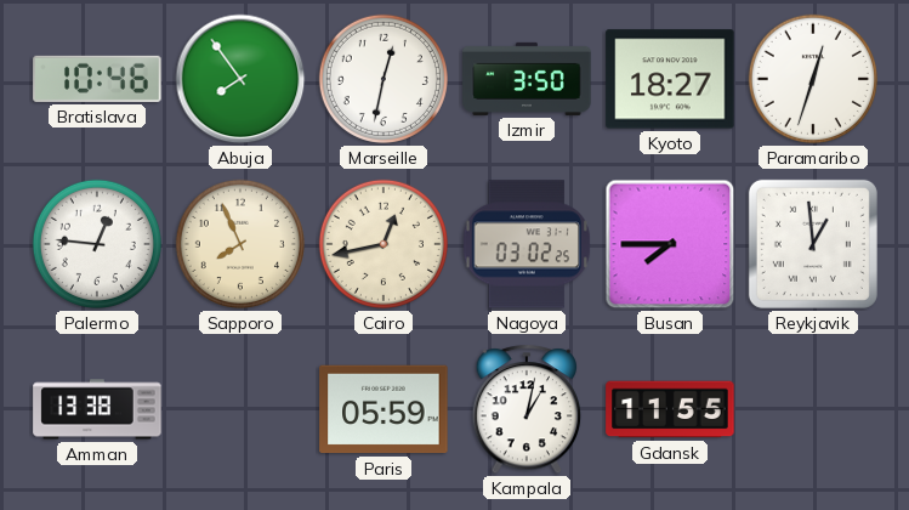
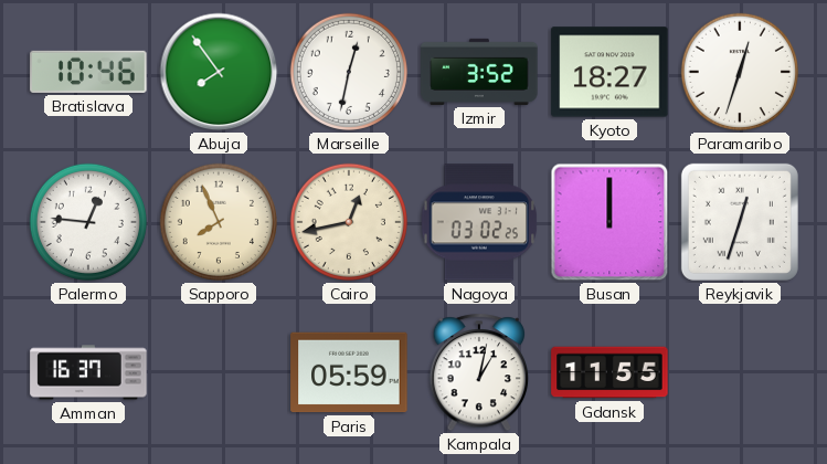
Izmir: 3:50 -> 3:52 (479, 72)
Busan: 7:45 -> 12:00 (609, 222)
Reykjavik: 12:59 -> 12:33 (740, 222)
Amman: 13:38 -> 16:37 (88, 372)
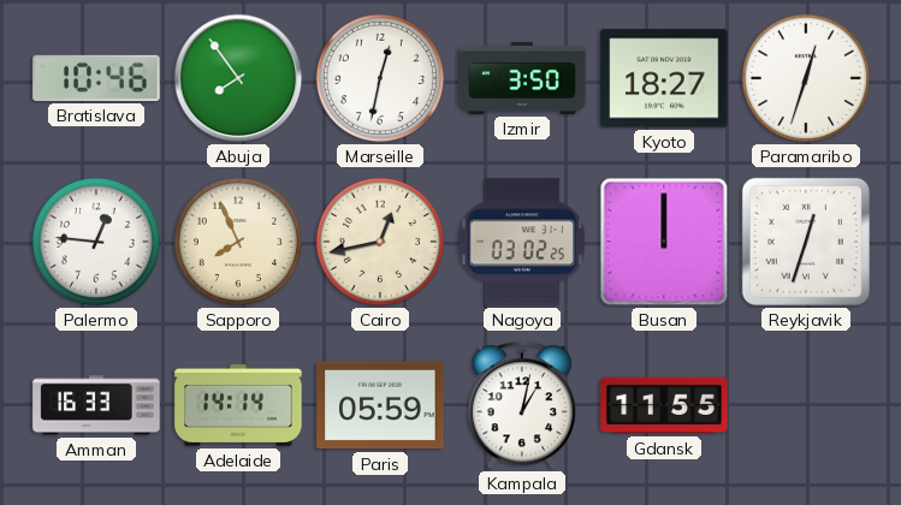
Izmir: 3:52 -> 3:50 (522, 78)
Amman: 16:37 -> 16:33 (96, 405)
Adelaide: none -> 14:14 (238, 405)
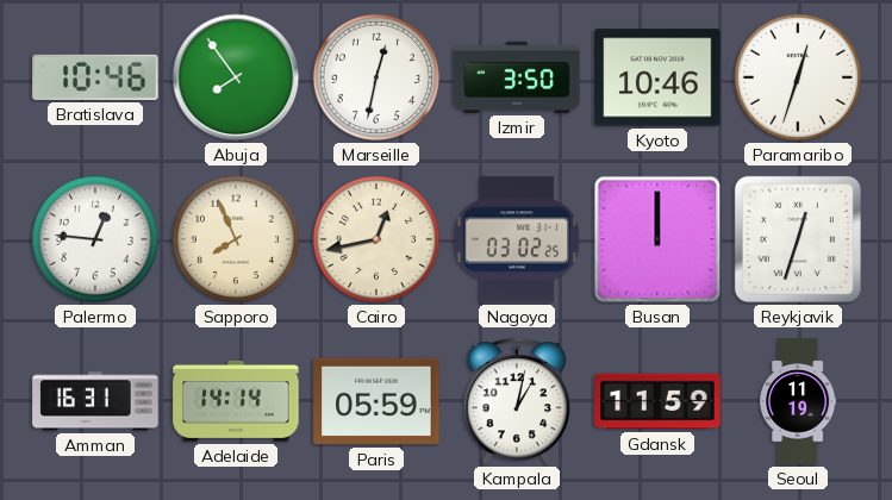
Kyoto: 18:27 -> 10:46 (657, 77)
Amman: 16:33 -> 16:31 (95, 401)
Gdansk: 11:55 -> 11:59 (657, 401)
Seoul: none -> 11:19 (798, 401)
